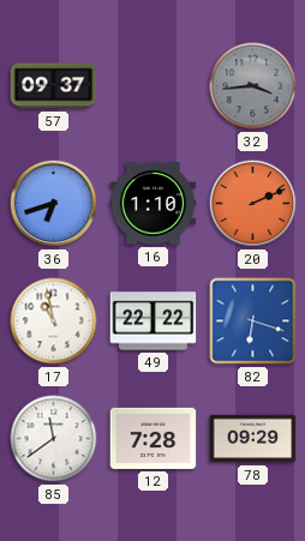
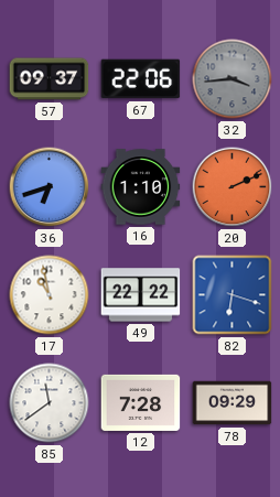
67: none -> 22:06 (141, 79)
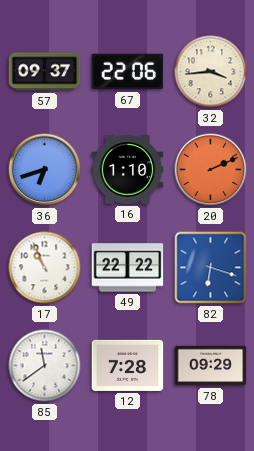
32 dial: grey -> cream (211, 72)
17: 10:58 -> 10:56 (45, 268)
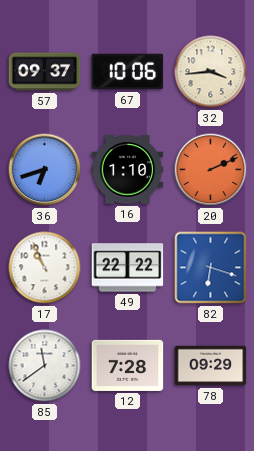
67: 22:06 -> 10:06 (128, 72)
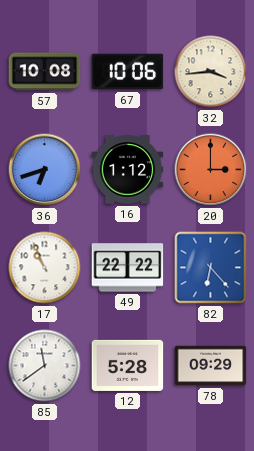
57: 09:37 -> 10:08 (45, 72)
16: 1:10 -> 1:12 (128, 170)
20: 2:11 -> 3:00 (211, 170)
82: 6:18 -> 6:23 (211, 268)
12: 7:28 -> 5:28 (128, 365)
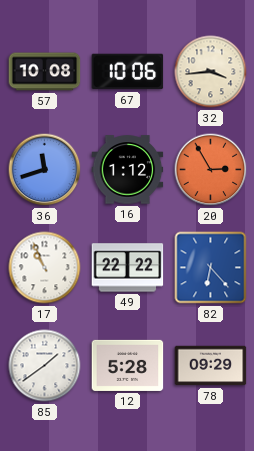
36: 6:42 -> 11:42 (45, 170)
20: 3:00 -> 2:55 (211, 170)
85: 11:39 -> 1:39 (45, 366)
